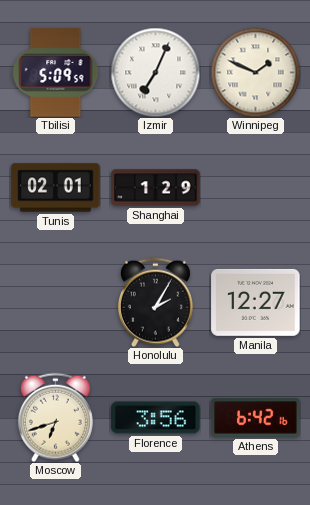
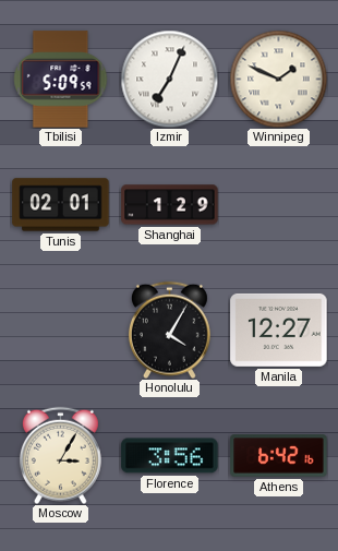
Honolulu: 2:05 -> 4:05 (169, 330)
Moscow: 6:42 -> 3:05 (60, 455)
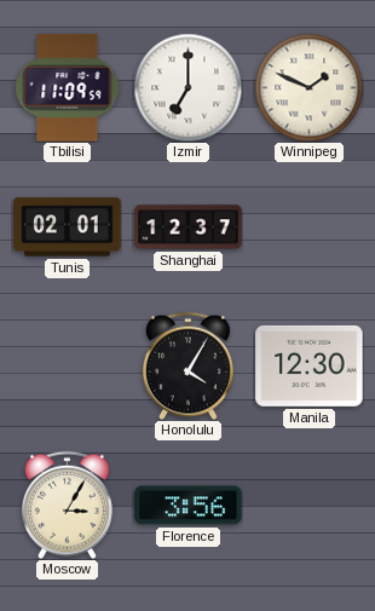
Tbilisi: 5:09 -> 11:09 (68, 88)
Izmir: 7:04 -> 7:00 (187, 87)
Shanghai: 1:29 -> 12:37 (189, 227)
Manila: 12:27 -> 12:30 (310, 365)
Athens: 6:42 -> none (279, 456)
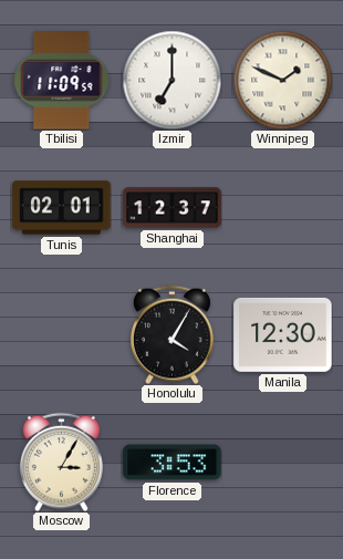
Florence: 3:56 -> 3:53 (173, 463)
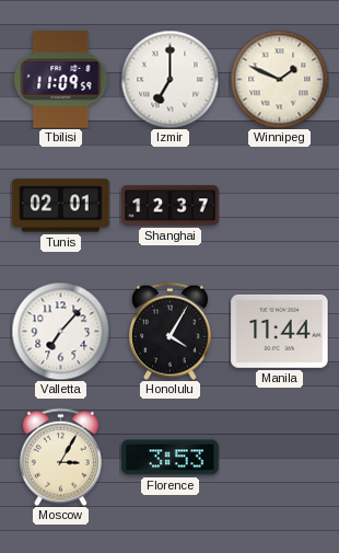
Valletta: none -> 7:07 (60, 331)
Manila: 12:30 -> 11:44 (280, 331)
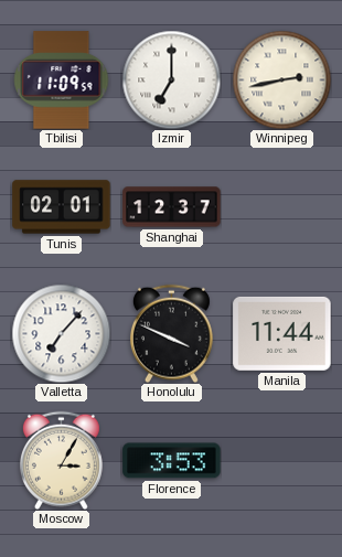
Winnipeg: 1:49 -> 2:43 (281, 79)
Honolulu: 4:05 -> 3:49 (171, 333)
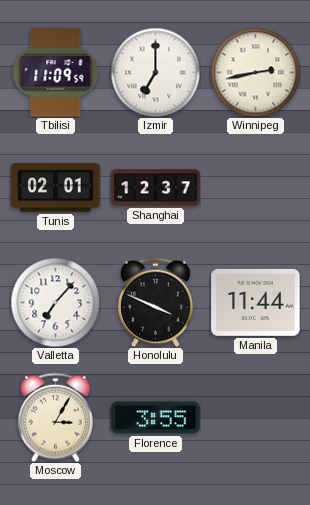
Florence: 3:53 -> 3:55 (156, 418)
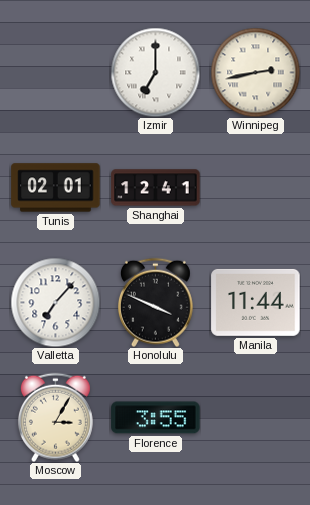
Tbilisi: 11:09 -> none (56, 73)
Shanghai: 12:37 -> 12:41 (156, 188)
